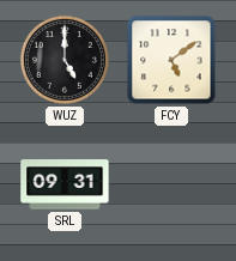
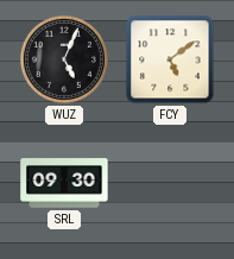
WUZ: 5:00 -> 5:04 (64, 59)
SRL: 09:31 -> 09:30 (64, 183)
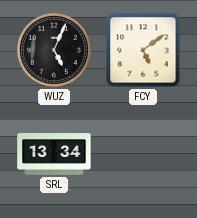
SRL: 09:30 -> 13:34 (54, 154)
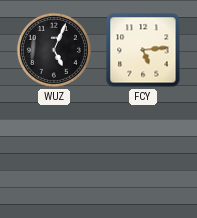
FCY: 5:09 -> 5:14 (143, 50)
SRL: 13:34 -> none (54, 154)
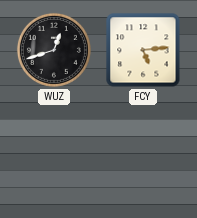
WUZ: 5:04 -> 12:42 (54, 50)
